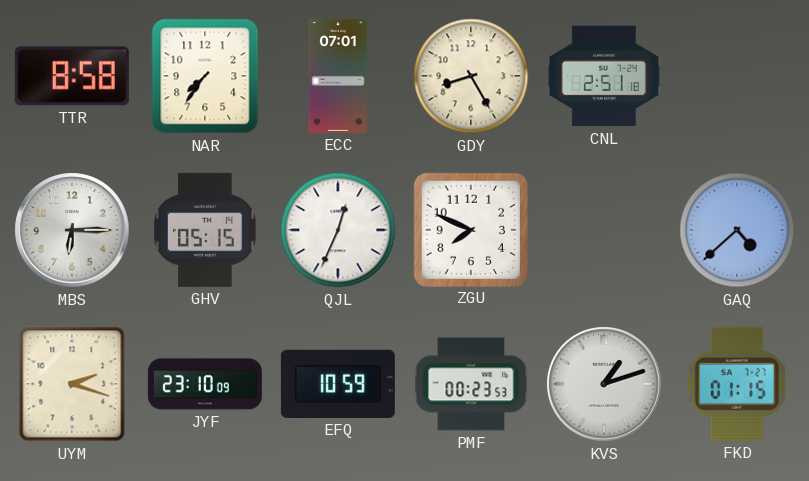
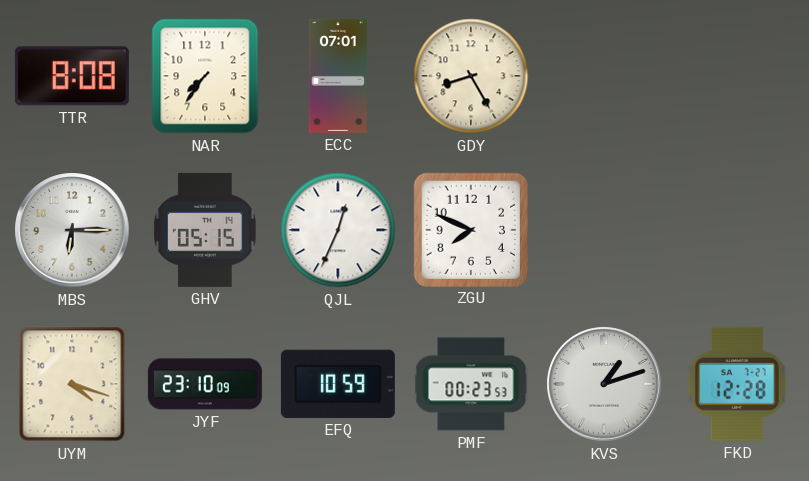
TTR: 8:58 -> 8:08 (72, 76)
CNL: 2:51 -> none (604, 76)
GAQ: 4:38 -> none (737, 230)
UYM: 2:18 -> 4:18 (72, 384)
FKD: 01:15 -> 12:28 (737, 384)
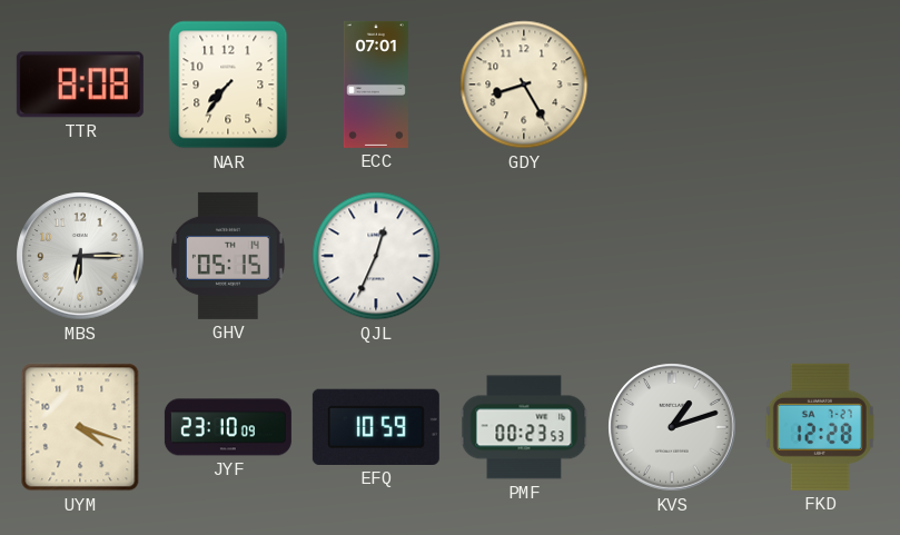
ZGU: 7:49 -> none (470, 229)
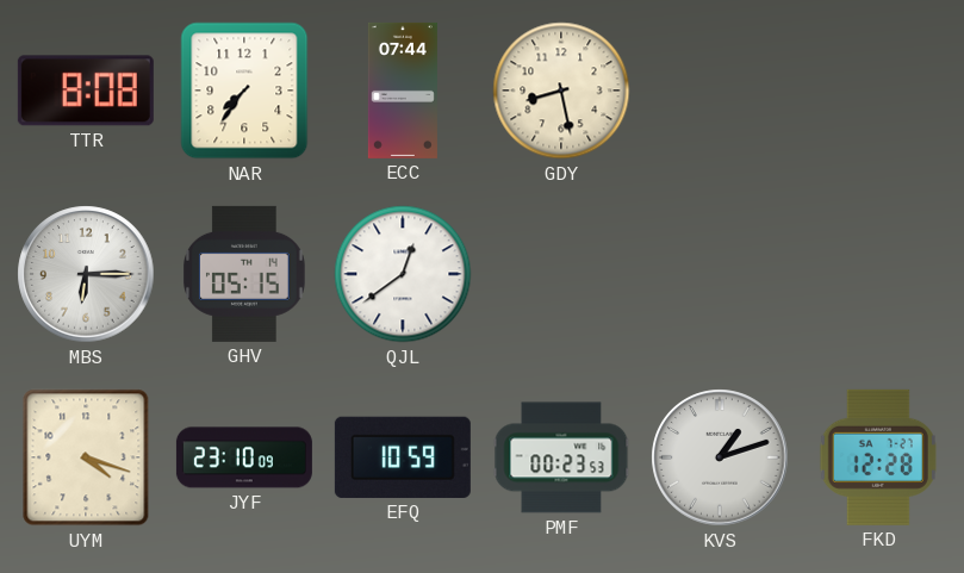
ECC: 07:01 -> 07:44 (403, 91)
GDY: 8:25 -> 8:28 (561, 91)
QJL: 12:34 -> 12:39 (403, 274)
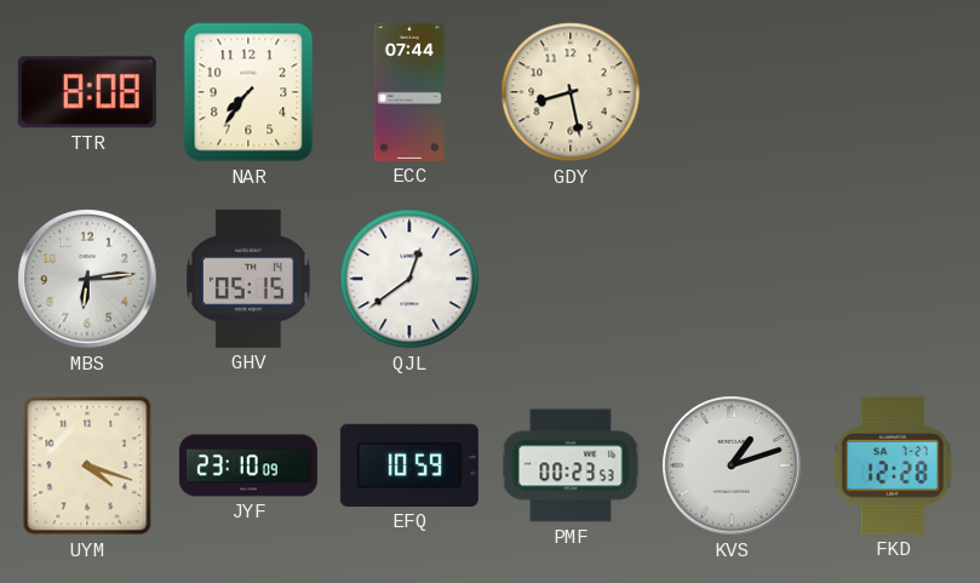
MBS: 6:15 -> 6:14 (87, 279)
